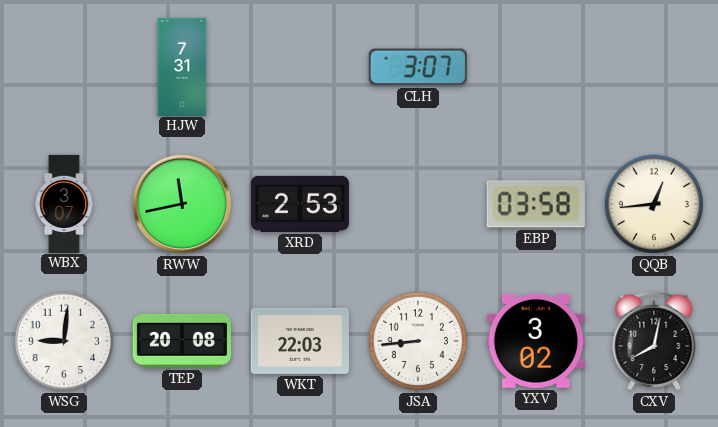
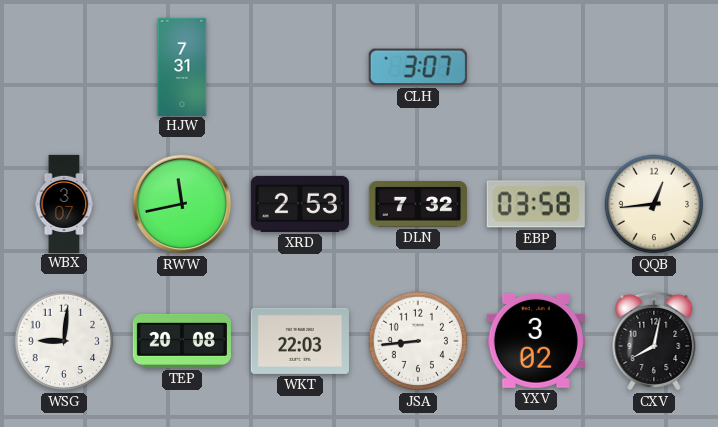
DLN: none -> 7:32 (418, 204)
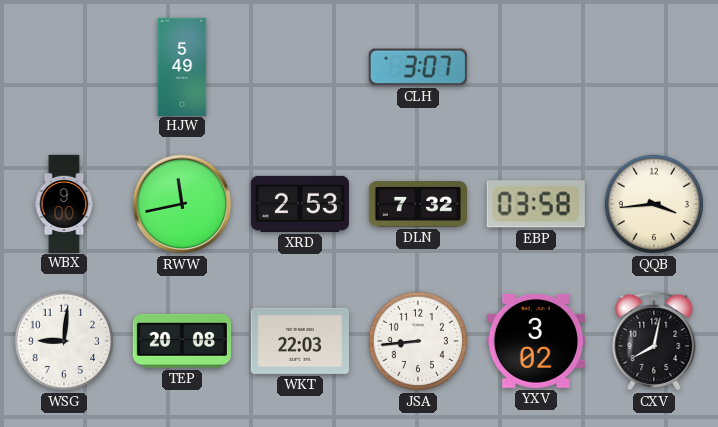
HJW: 7:31 -> 5:49 (182, 66)
WBX: 3:07 -> 9:00 (64, 203)
QQB: 12:44 -> 3:44 (654, 204)
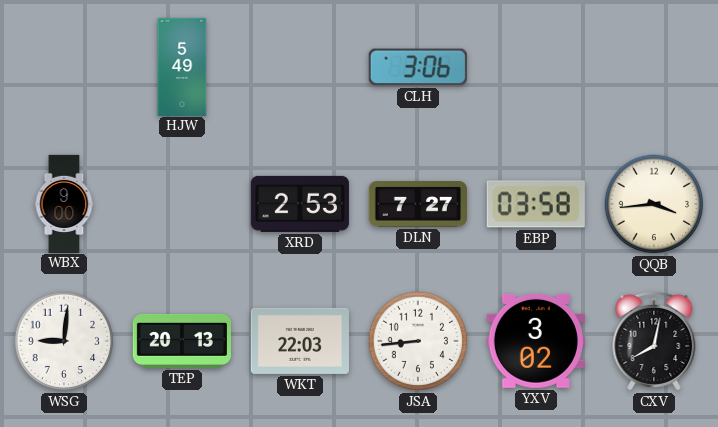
CLH: 3:07 -> 3:06 (418, 67)
RWW: 11:43 -> none (182, 204)
DLN: 7:32 -> 7:27 (418, 204)
TEP: 20:08 -> 20:13 (182, 341)
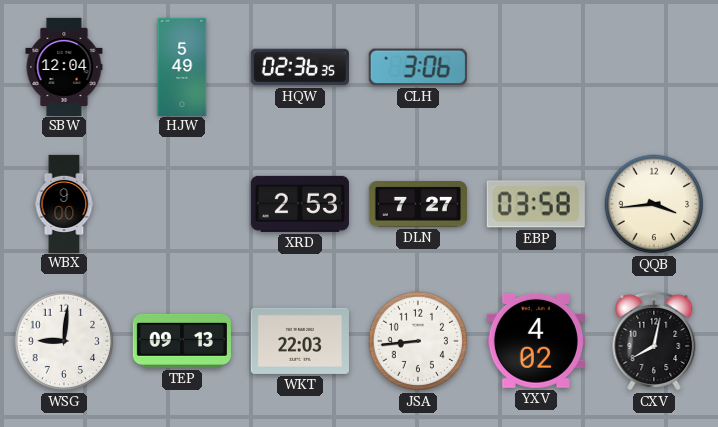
SBW: none -> 12:04 (64, 66)
HQW: none -> 02:36 (300, 67)
TEP: 20:13 -> 09:13 (182, 341)
YXV: 3:02 -> 4:02 (536, 341)
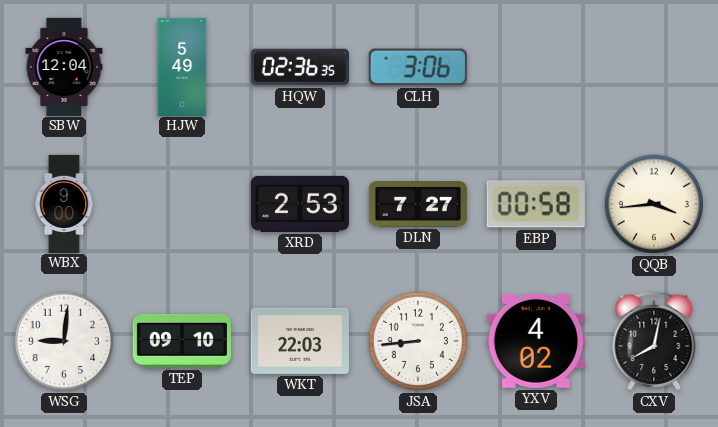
EBP: 03:58 -> 00:58 (536, 204)
TEP: 09:13 -> 09:10 (182, 341)
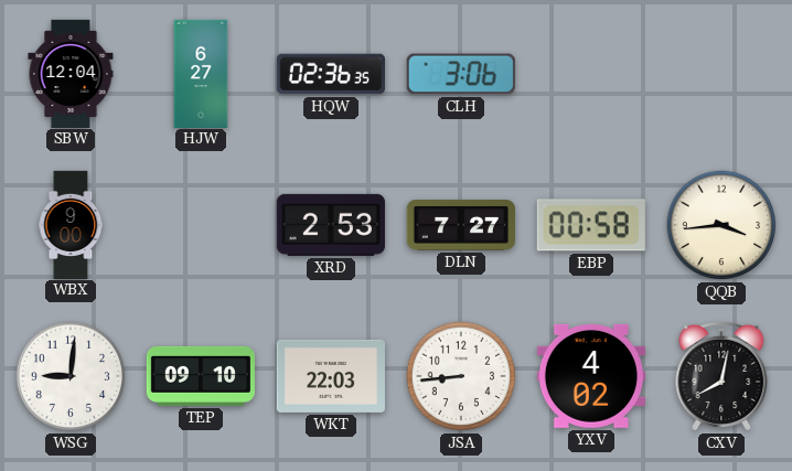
HJW: 5:49 -> 6:27 (201, 73)
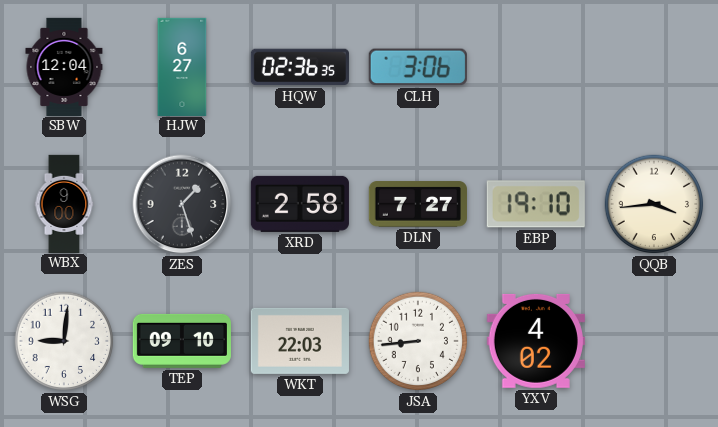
ZES: none -> 1:27 (182, 204)
XRD: 2:53 -> 2:58 (300, 204)
EBP: 00:58 -> 19:10 (536, 204)
CXV: 8:02 -> none (721, 376)
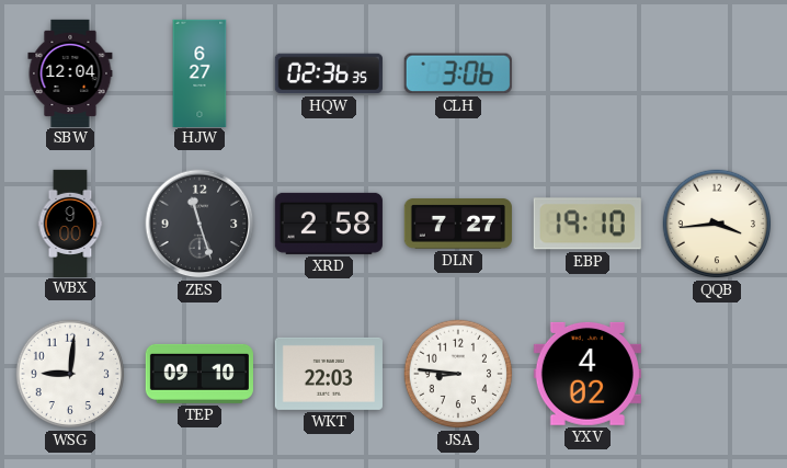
ZES: 1:27 -> 11:27 (199, 224)
JSA: 8:44 -> 8:46 (458, 374)
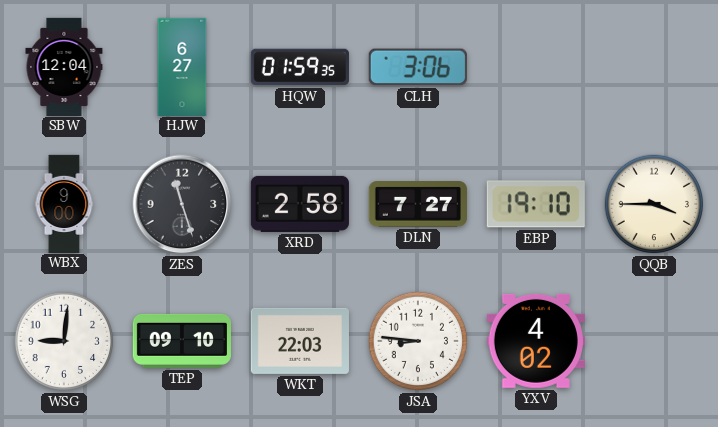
HQW: 02:36 -> 01:59 (300, 67)
QQB: 3:44 -> 3:45 (654, 204)
